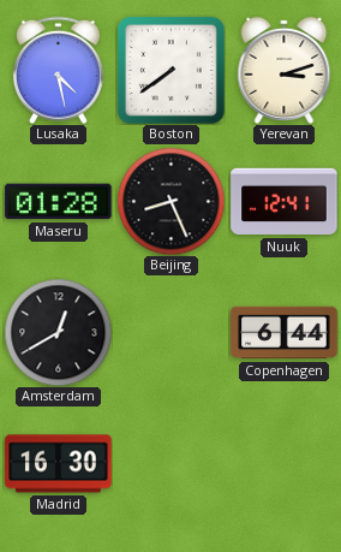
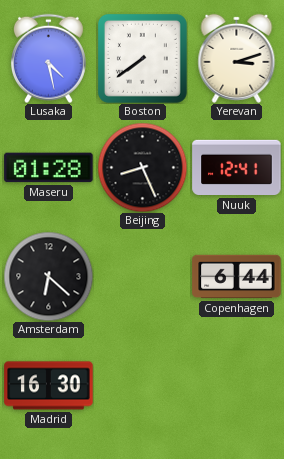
Amsterdam: 12:40 -> 6:22 (48, 276)
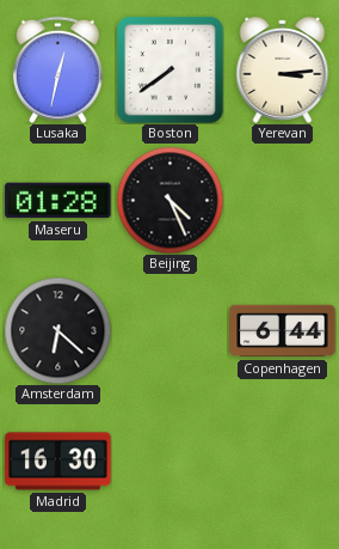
Lusaka: 4:28 -> 12:32 (57, 69)
Yerevan: 3:12 -> 3:14 (283, 69)
Beijing: 8:26 -> 4:26 (169, 200)
Nuuk: 12:41 -> none (237, 168)
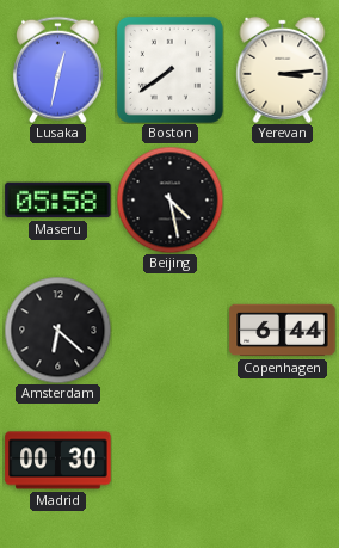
Maseru: 01:28 -> 05:58 (58, 201)
Beijing: 4:26 -> 4:28 (169, 199)
Madrid: 16:30 -> 00:30 (58, 461)
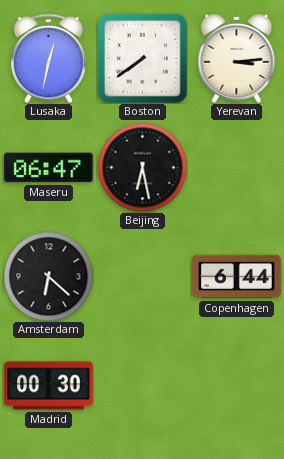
Maseru: 05:58 -> 06:47 (49, 168)
Beijing: 4:28 -> 6:28 (142, 167)
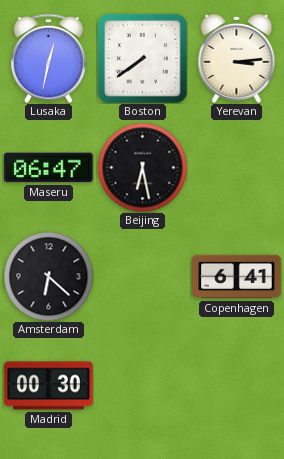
Copenhagen: 6:44 -> 6:41 (237, 277)
